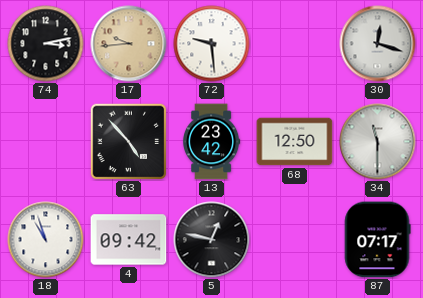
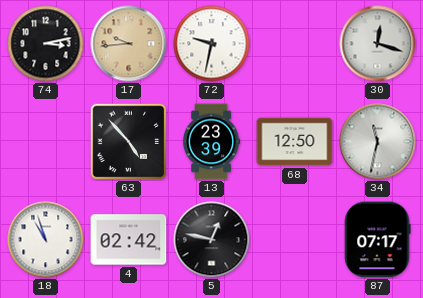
72: 9:29 -> 9:32 (212, 44)
13: 23:42 -> 23:39 (211, 142)
34: 11:30 -> 11:32 (378, 142)
4: 09:42 -> 02:42 (129, 240)
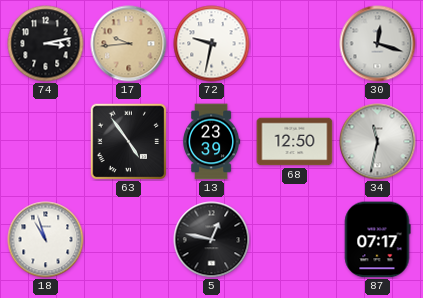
63: 4:53 -> 4:54 (128, 141)
4: 02:42 -> none (129, 240)
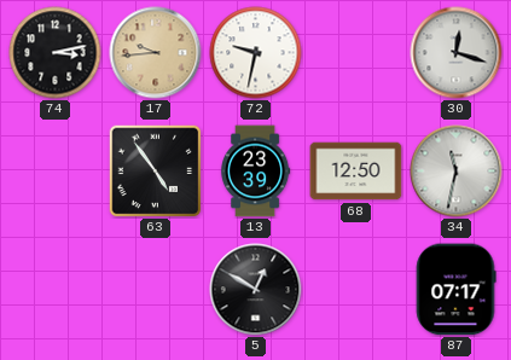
18: 10:57 -> none (46, 240)
5: 12:47 -> 12:50 (256, 290)
